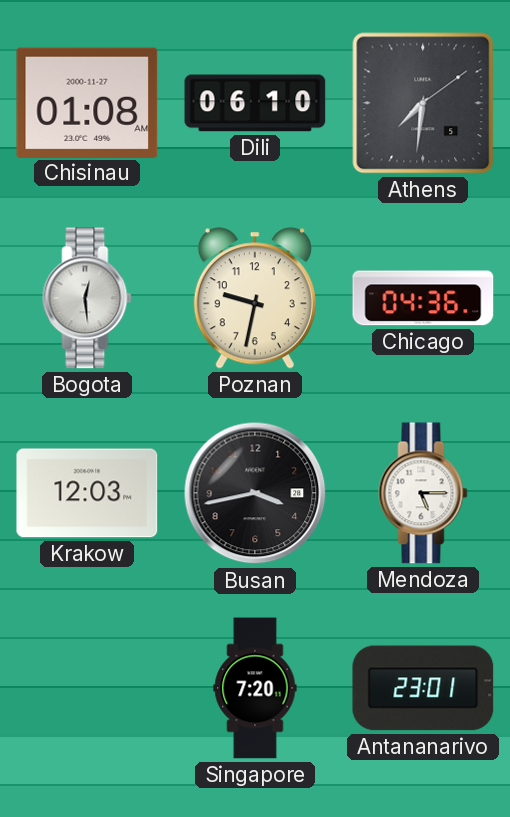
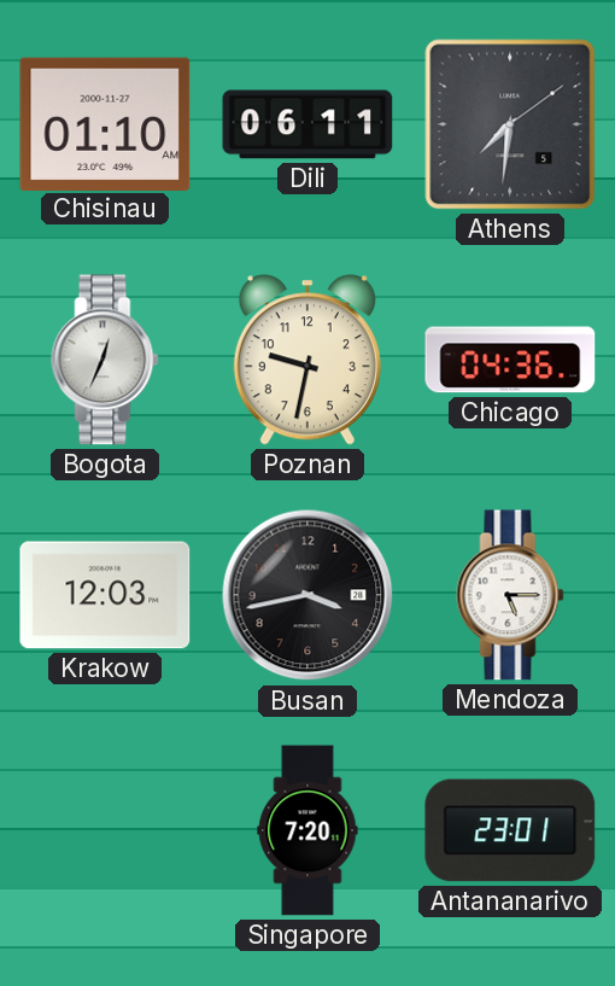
Chisinau: 01:08 -> 01:10 (105, 123)
Dili: 06:10 -> 06:11 (307, 124)
Bogota: 12:29 -> 12:34 (105, 360)
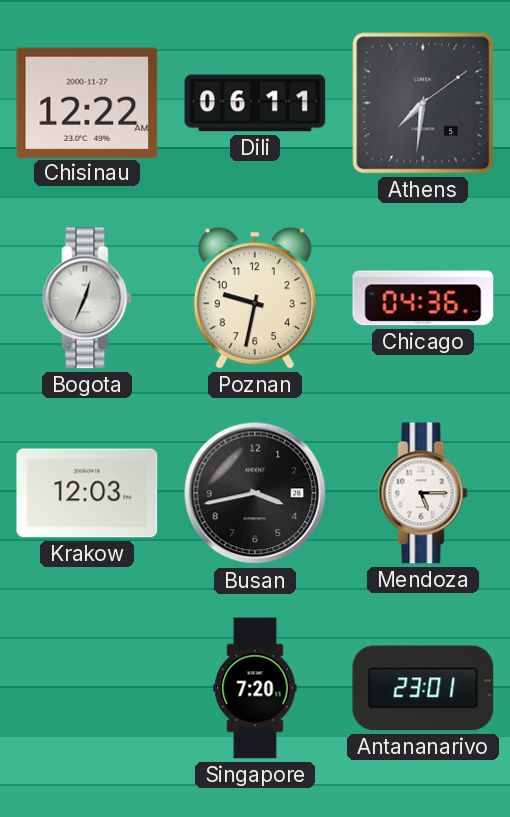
Chisinau: 01:10 -> 12:22 (87, 102)
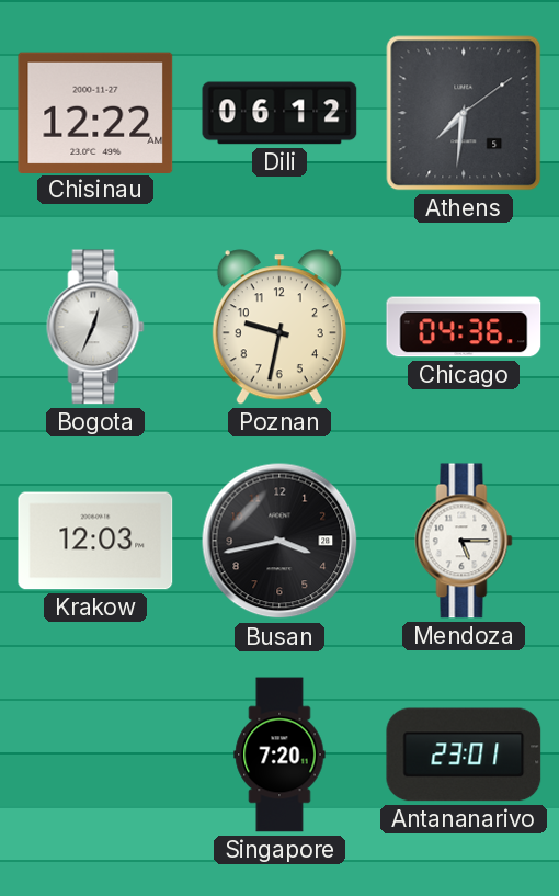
Dili: 06:11 -> 06:12 (279, 113)
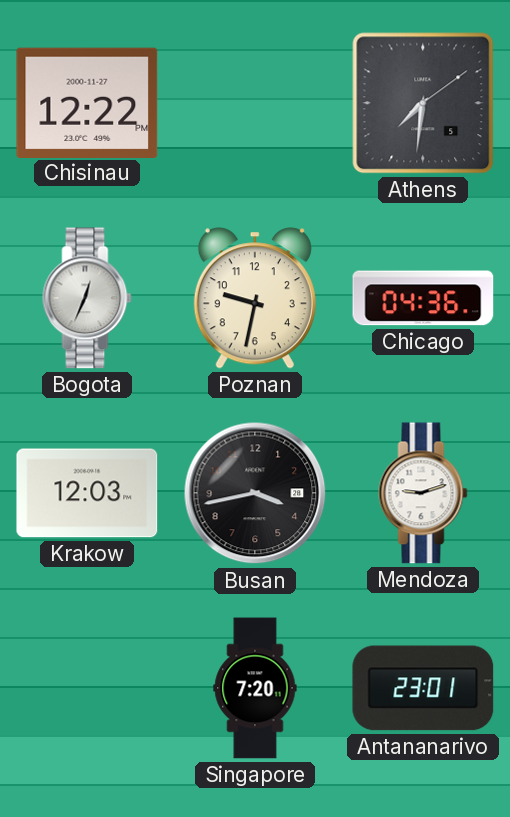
Chisinau: 12:22 AM -> 12:22 PM (87, 102)
Dili: 06:12 -> none (279, 113)
Mendoza: 5:15 -> 9:12 (423, 493)
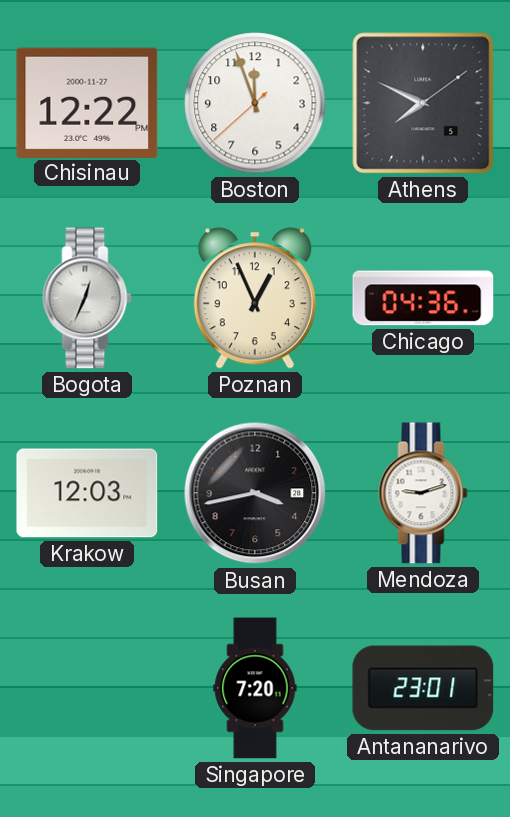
Boston: none -> 11:56 (255, 103)
Athens: 7:31 -> 7:49 (423, 103)
Poznan: 9:32 -> 12:56 (255, 298)
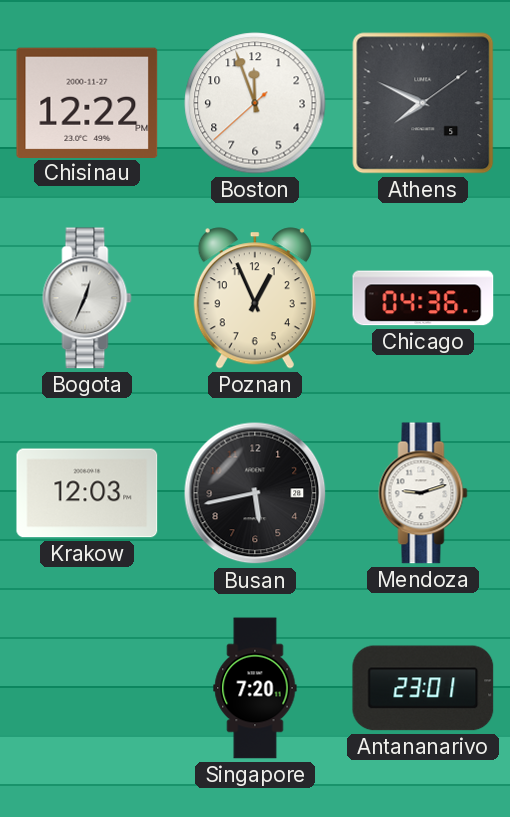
Busan: 3:43 -> 5:43 (255, 493)
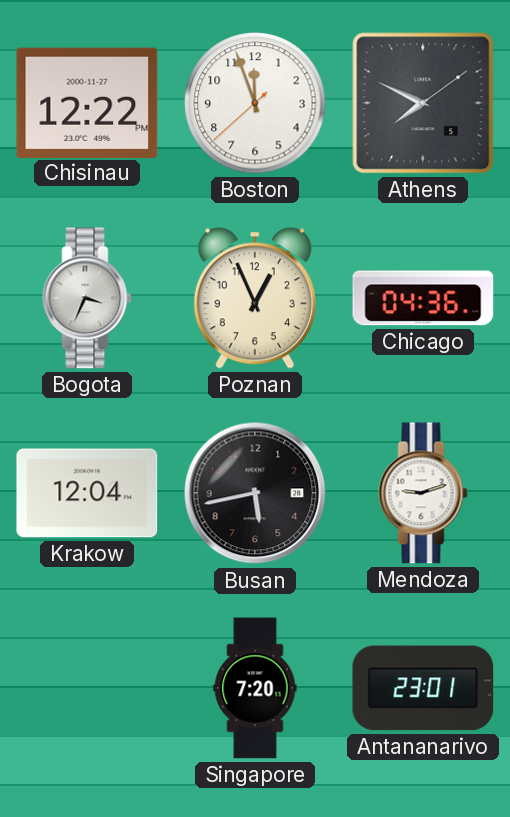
Bogota: 12:34 -> 3:34 (87, 298)
Krakow: 12:03 -> 12:04 (87, 493)
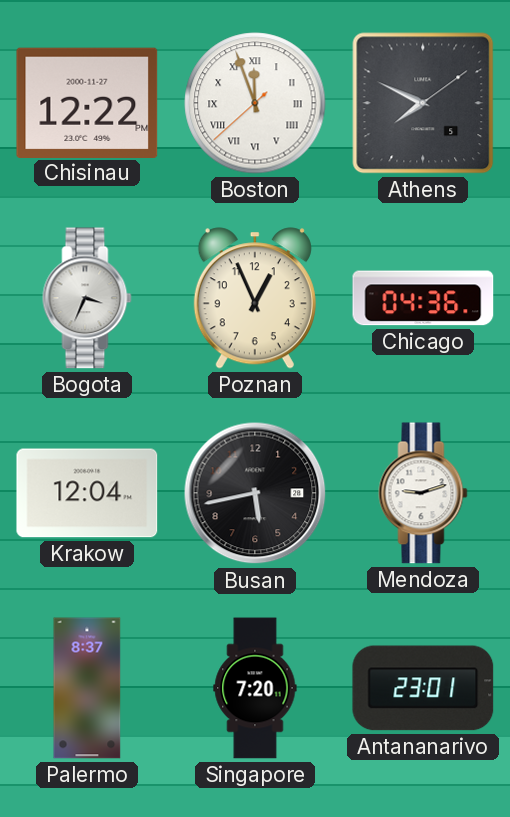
Boston numerals: Arabic -> Roman (255, 103)
Palermo: none -> 8:37 (87, 688)
